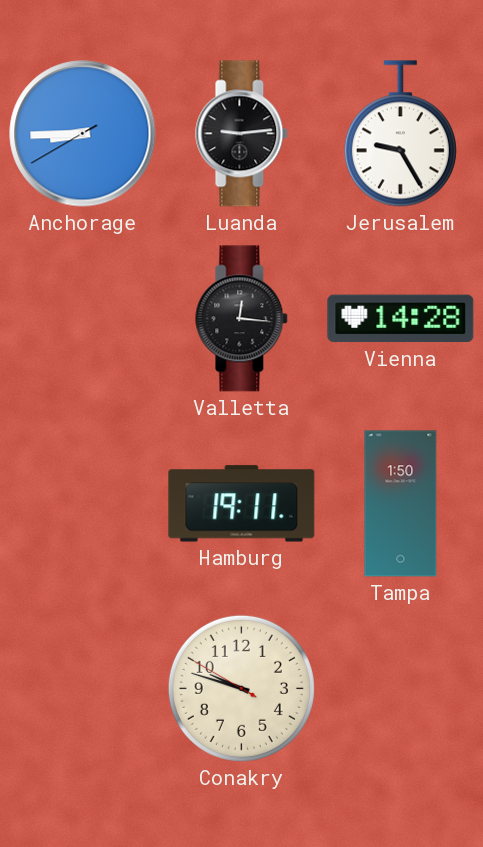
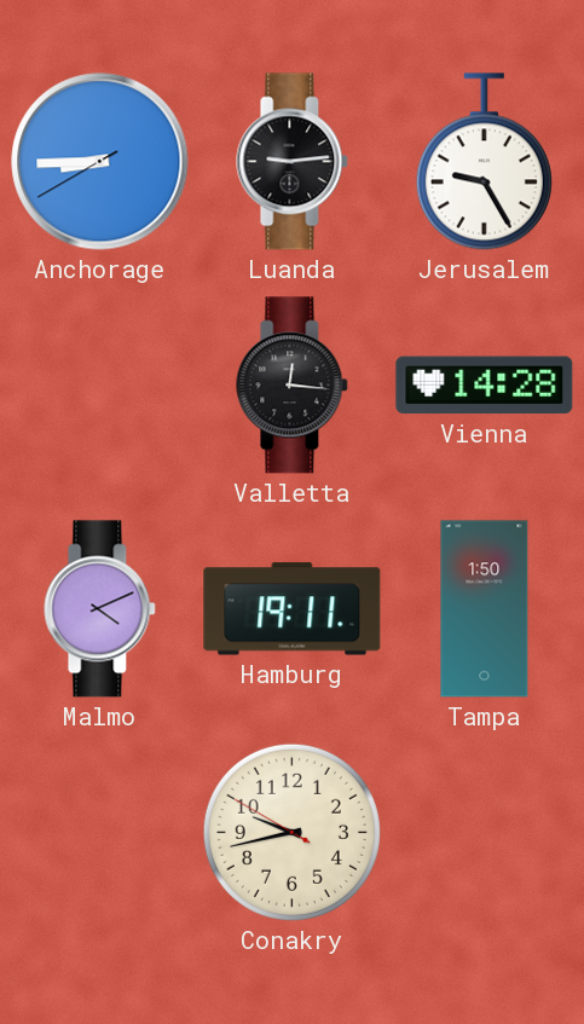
Malmo: none -> 4:11 (100, 609)
Conakry: 9:47 -> 9:42 (291, 832)
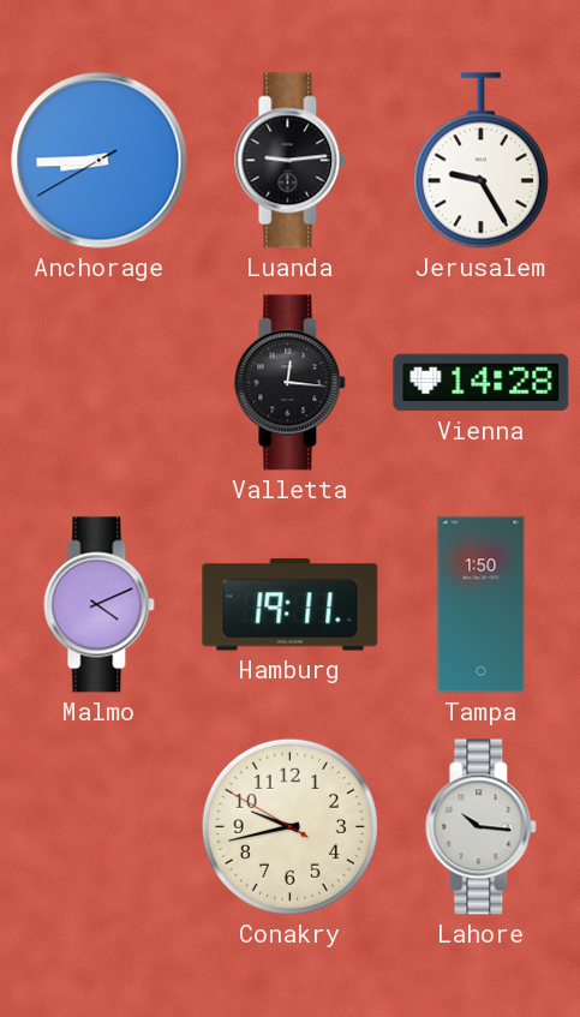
Lahore: none -> 10:16 (482, 827)
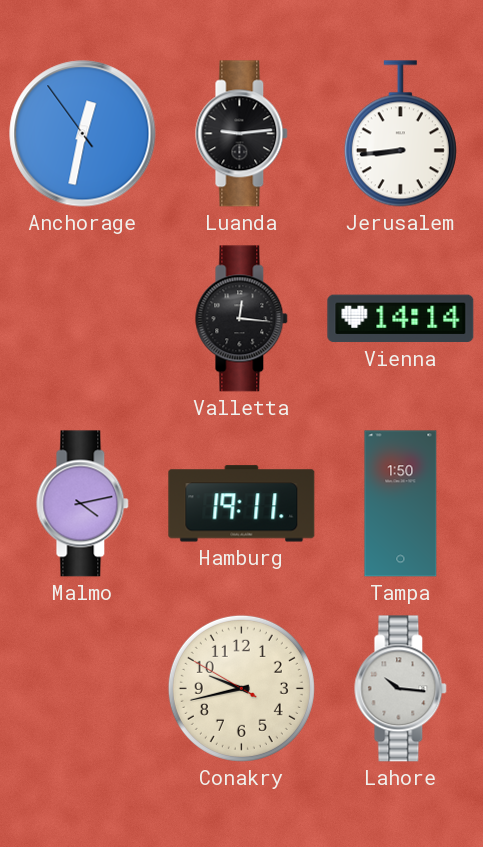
Anchorage: 8:44 -> 12:31 (83, 134)
Jerusalem: 9:25 -> 8:44 (400, 134)
Vienna: 14:28 -> 14:14 (401, 319)
Malmo: 4:11 -> 4:13 (83, 504)
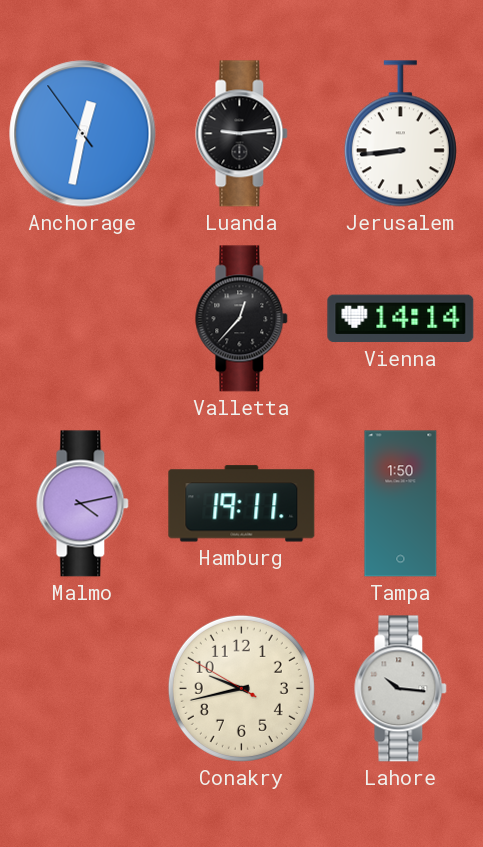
Valletta: 12:16 -> 12:37 (242, 319)
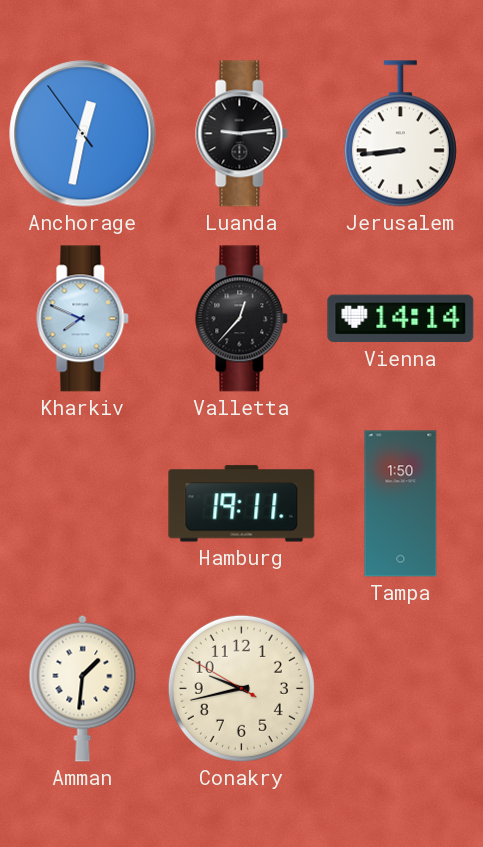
Kharkiv: none -> 7:49 (83, 319)
Malmo: 4:13 -> none (83, 504)
Amman: none -> 1:31 (83, 688)
Lahore: 10:16 -> none (401, 689)
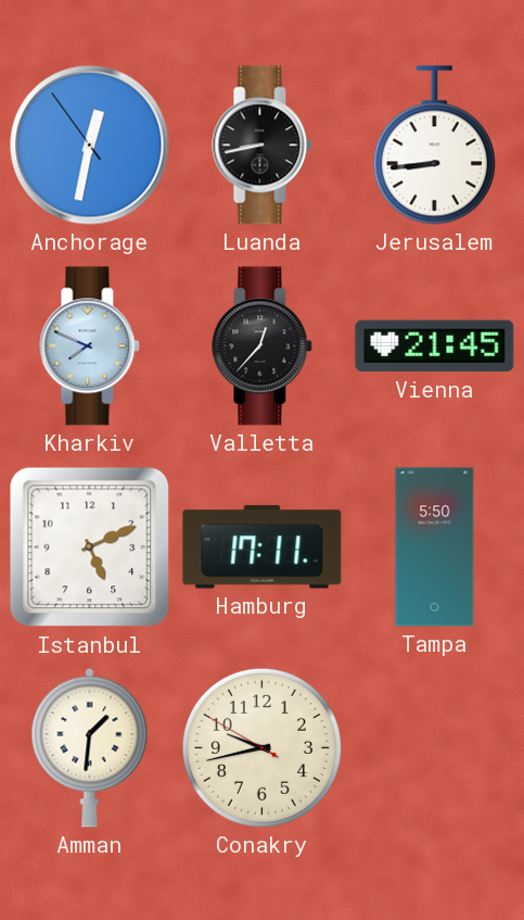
Luanda: 9:14 -> 8:43 (263, 146)
Vienna: 14:14 -> 21:45 (435, 346)
Istanbul: none -> 5:11 (90, 547)
Hamburg: 19:11 -> 17:11 (263, 547)
Tampa: 1:50 -> 5:50 (435, 547)
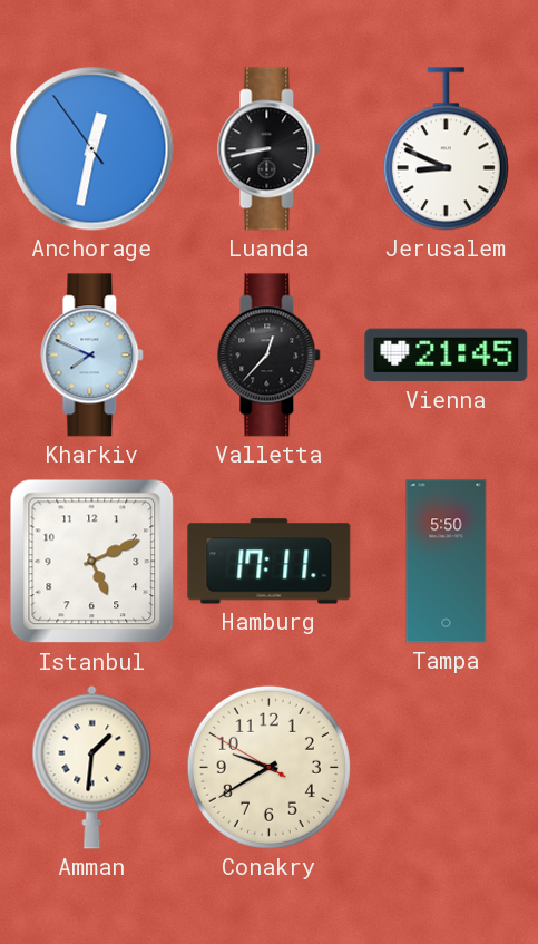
Jerusalem: 8:44 -> 8:49 (446, 149)
Conakry: 9:42 -> 9:39 (268, 767)
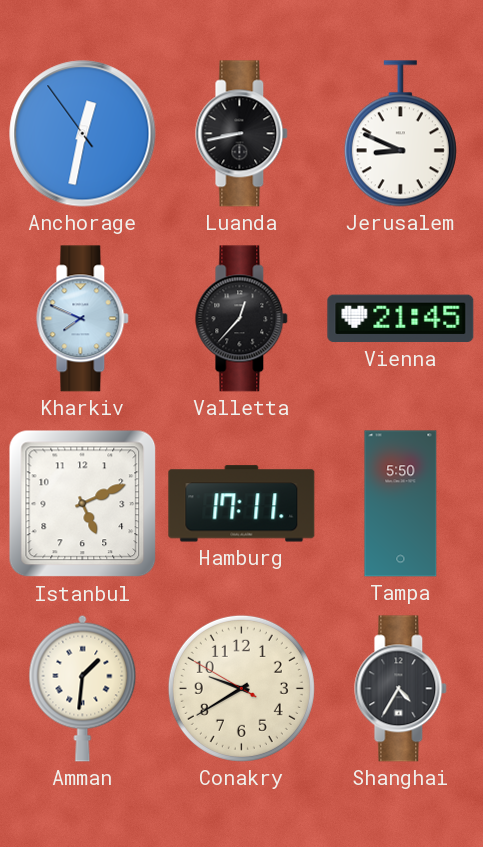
Shanghai: none -> 4:35 (401, 689)
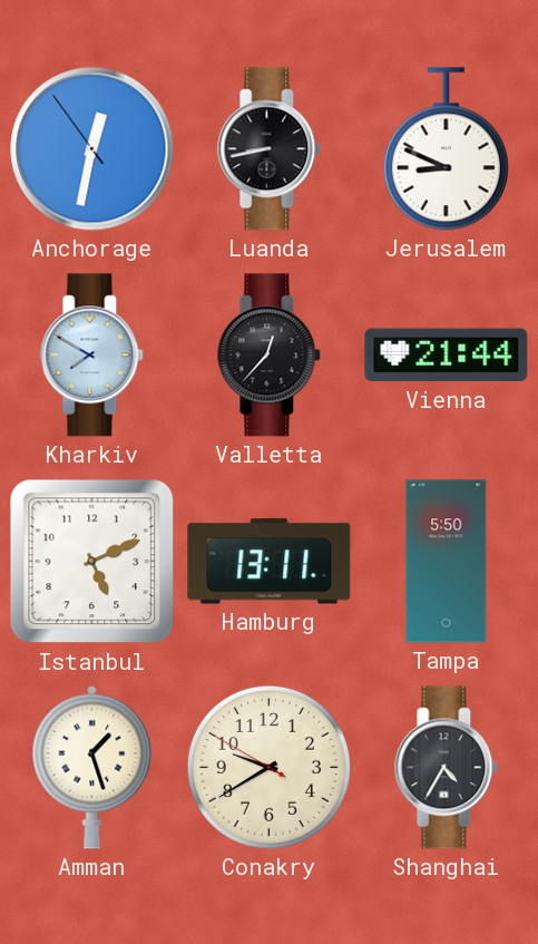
Kharkiv: 7:49 -> 7:50 (92, 356)
Vienna: 21:45 -> 21:44 (447, 356)
Hamburg: 17:11 -> 13:11 (270, 562)
Amman: 1:31 -> 1:27 (92, 767)
